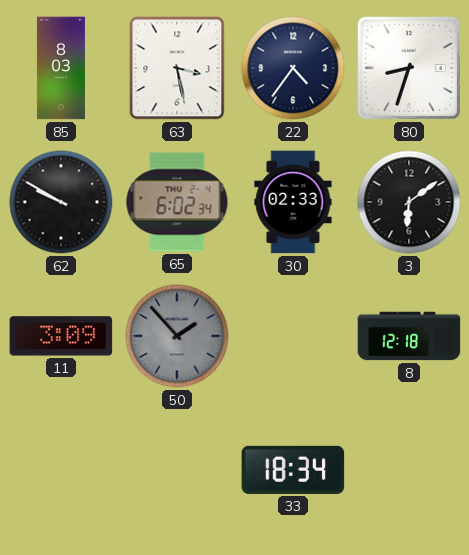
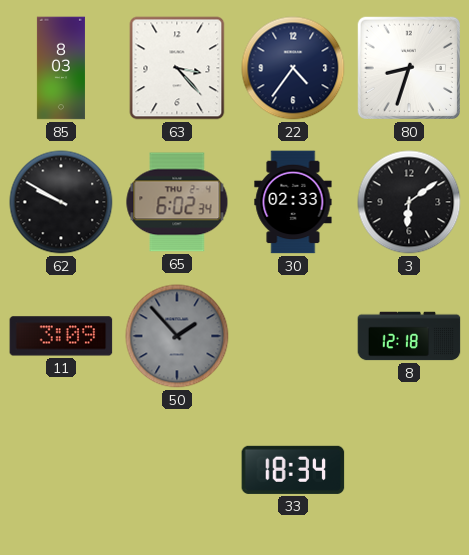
63: 3:28 -> 3:23 (177, 68)
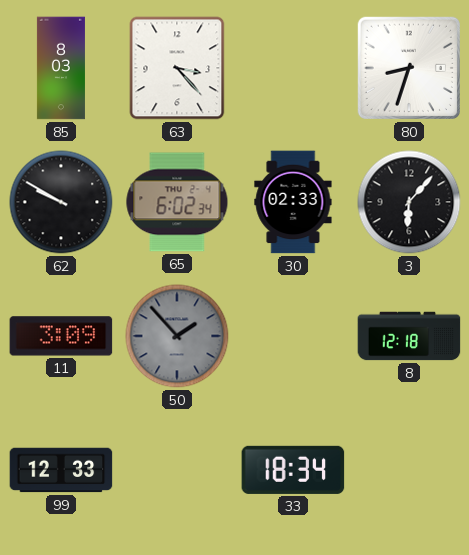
22: 4:36 -> none (293, 68)
3: 6:09 -> 6:07 (409, 202)
99: none -> 12:33 (61, 470)
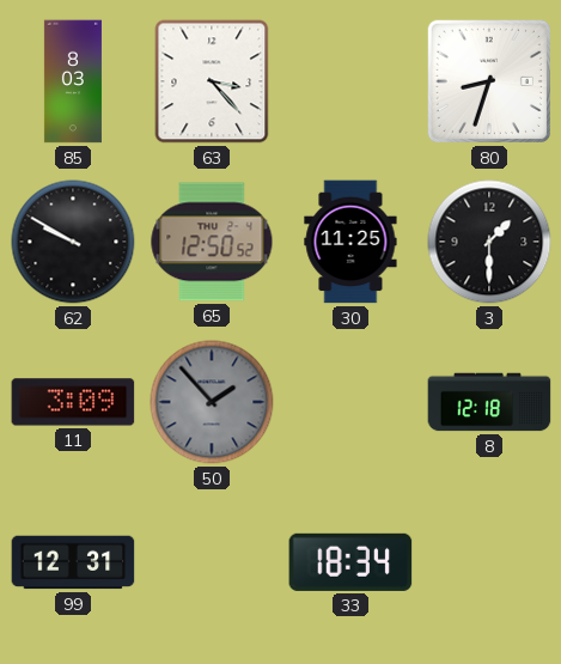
65: 6:02 -> 12:50 (212, 242)
30: 02:33 -> 11:25 (350, 242)
3: 6:07 -> 1:30 (489, 242)
99: 12:33 -> 12:31 (73, 562)
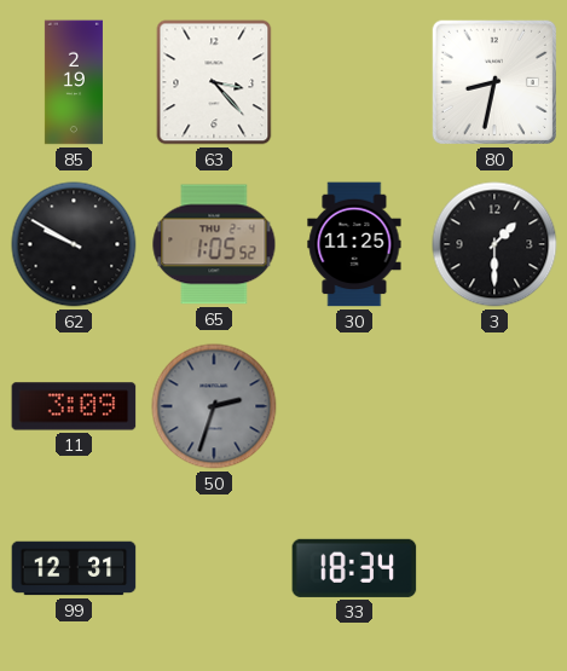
85: 8:03 -> 2:19 (74, 82)
80: 8:33 -> 8:32 (494, 82)
65: 12:50 -> 1:05 (214, 244)
50: 1:53 -> 2:33 (214, 406)
8: 12:18 -> none (489, 402)
